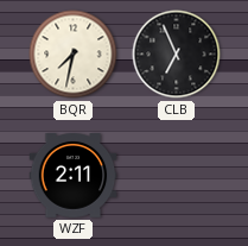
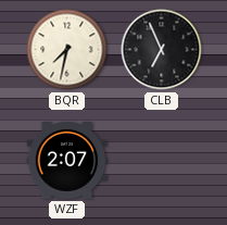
WZF: 2:11 -> 2:07 (67, 161)
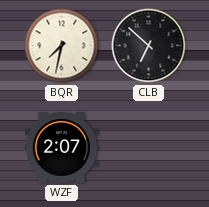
CLB: 6:56 -> 6:52 (149, 46)
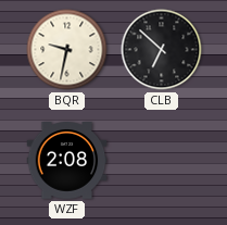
BQR: 7:32 -> 9:32 (67, 50)
WZF: 2:07 -> 2:08 (67, 161)
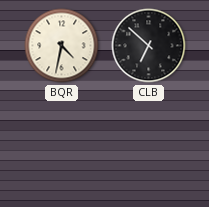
BQR: 9:32 -> 4:32 (62, 46)
WZF: 2:08 -> none (67, 161)
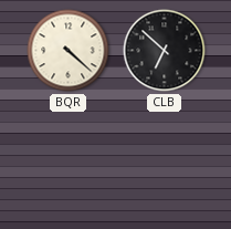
BQR: 4:32 -> 4:22 (69, 51)
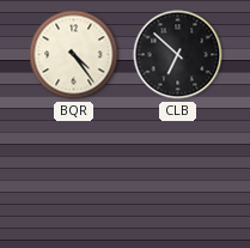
BQR: 4:22 -> 4:24 (74, 55)
